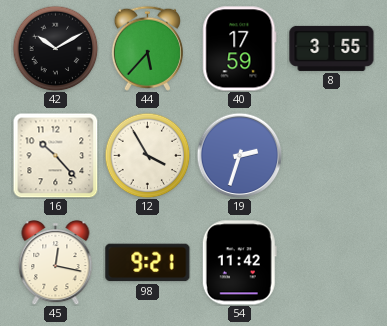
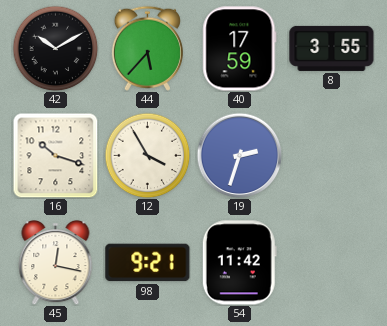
16: 10:23 -> 10:18 (55, 156)
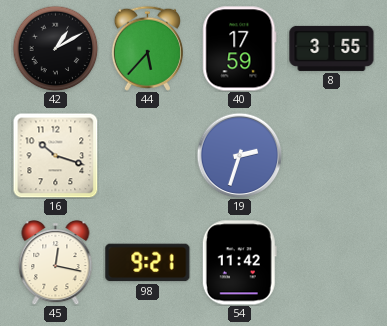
42: 10:10 -> 1:10 (55, 48)
12: 3:55 -> none (147, 155)
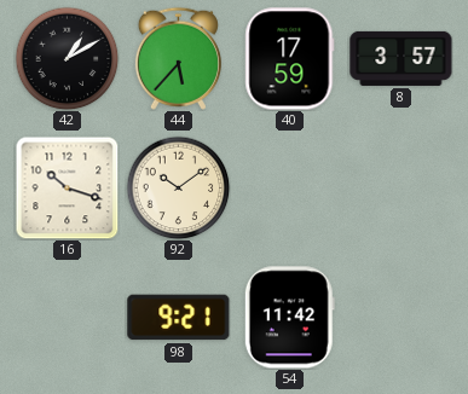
8: 3:55 -> 3:57 (401, 58)
92: none -> 10:09 (178, 187)
19: 2:33 -> none (239, 155)
45: 12:17 -> none (56, 262)
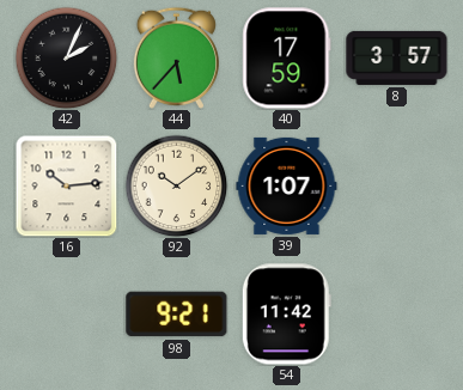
42: 1:10 -> 2:04 (66, 57)
16: 10:18 -> 10:14 (66, 187)
39: none -> 1:07 (287, 185)
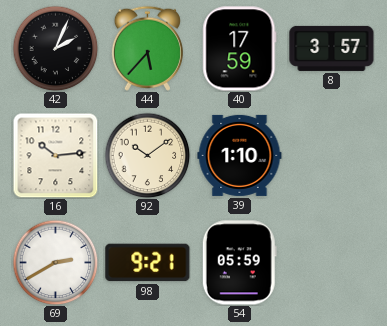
39: 1:07 -> 1:10 (240, 155)
69: none -> 2:40 (55, 262)
54: 11:42 -> 05:59 (239, 263)
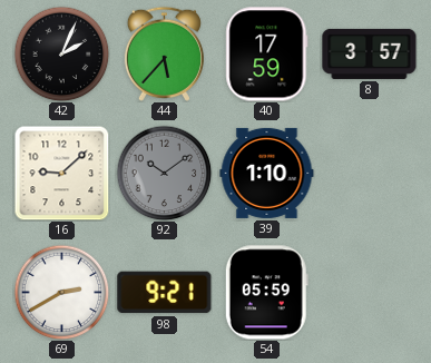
16: 10:14 -> 9:08 (61, 174)
92 dial: cream -> grey (164, 173)
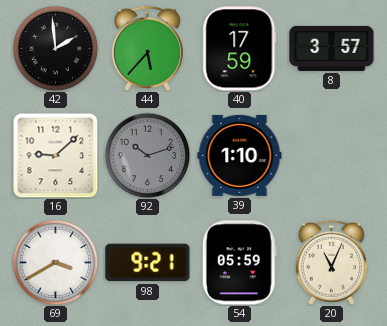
42: 2:04 -> 1:59 (55, 48)
92: 10:09 -> 10:12 (147, 155)
69: 2:40 -> 3:40 (55, 262)
20: none -> 11:04 (331, 262)
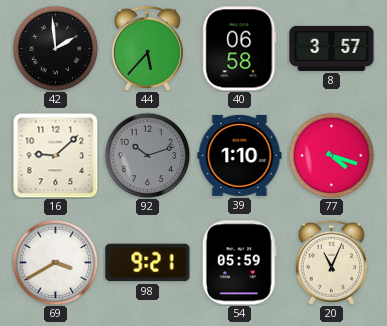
40: 17:59 -> 06:58 (240, 49)
77: none -> 4:18 (331, 155)
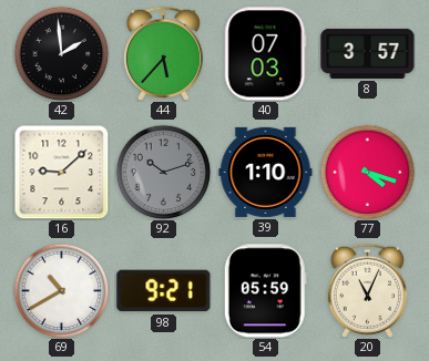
40: 06:58 -> 07:03 (266, 54)
69: 3:40 -> 10:40 (61, 290)
